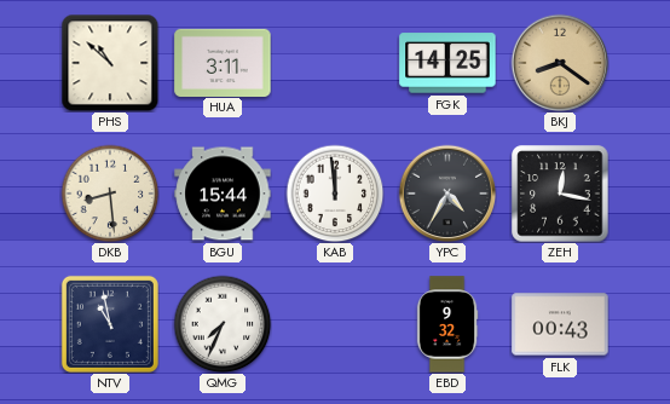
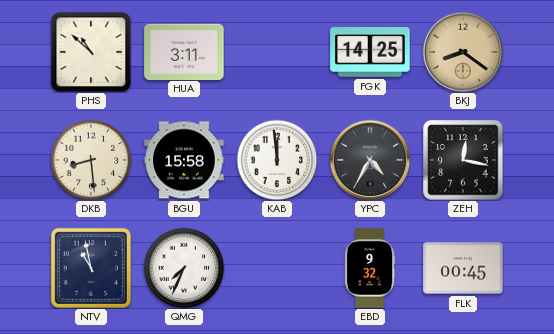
BGU: 15:44 -> 15:58 (184, 160)
FLK: 00:43 -> 00:45 (463, 268)
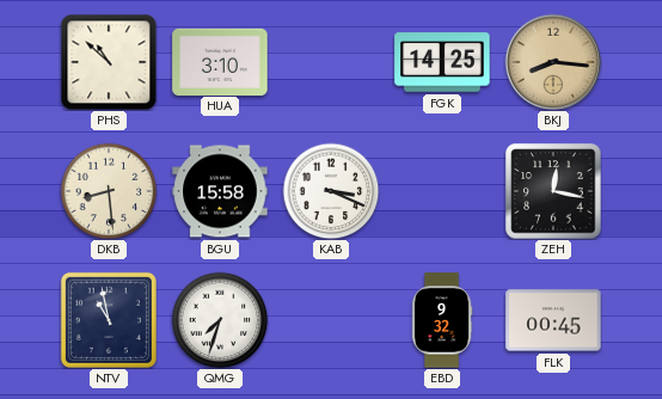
HUA: 3:11 -> 3:10 (220, 61)
BKJ: 8:21 -> 8:16 (553, 62)
KAB: 11:59 -> 3:19 (331, 191)
YPC: 4:35 -> none (370, 160)
QMG: 7:34 -> 7:33 (220, 320)
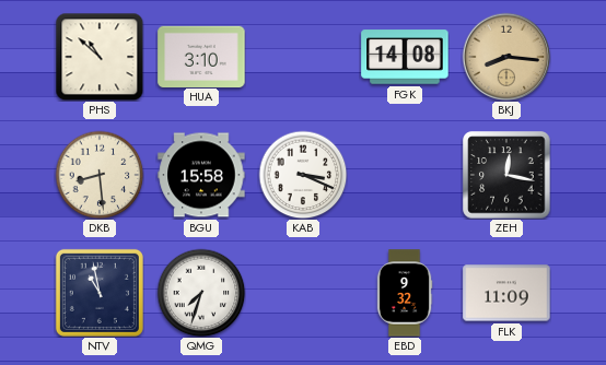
FGK: 14:25 -> 14:08 (405, 57)
FLK: 00:45 -> 11:09 (506, 293)
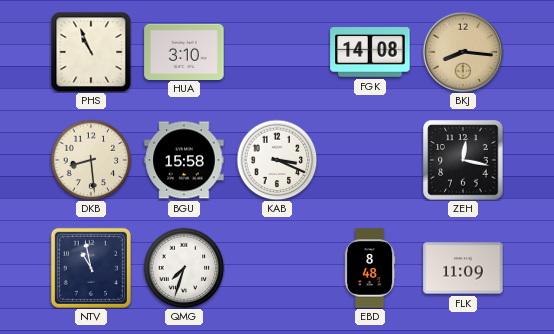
PHS: 10:52 -> 10:56 (91, 52)
EBD: 9:32 -> 8:48 (370, 268)
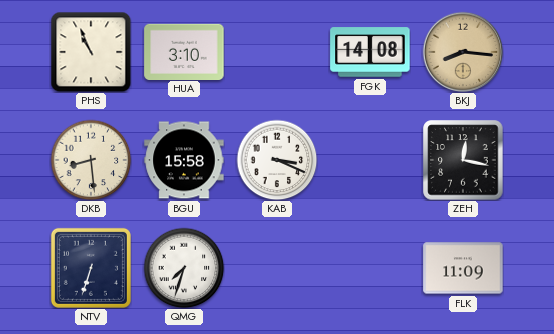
NTV: 10:58 -> 6:33 (91, 268)
EBD: 8:48 -> none (370, 268)
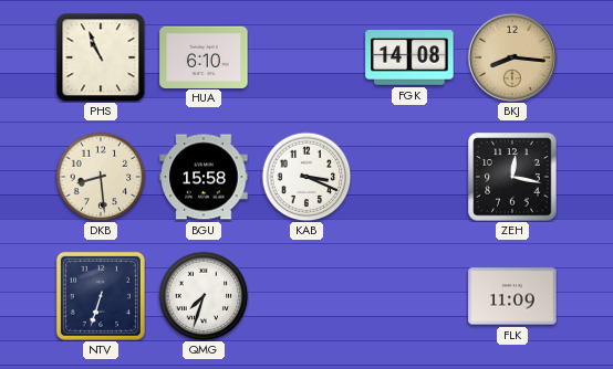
HUA: 3:10 -> 6:10 (204, 56)
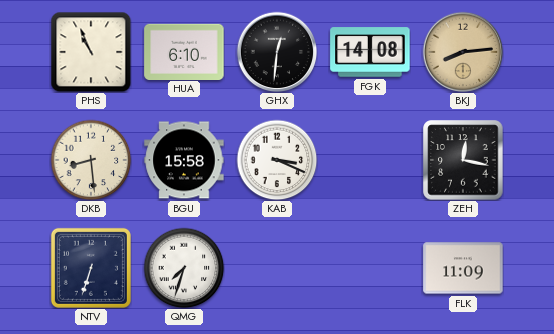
GHX: none -> 12:31 (277, 52)
BKJ: 8:16 -> 8:14 (463, 52)
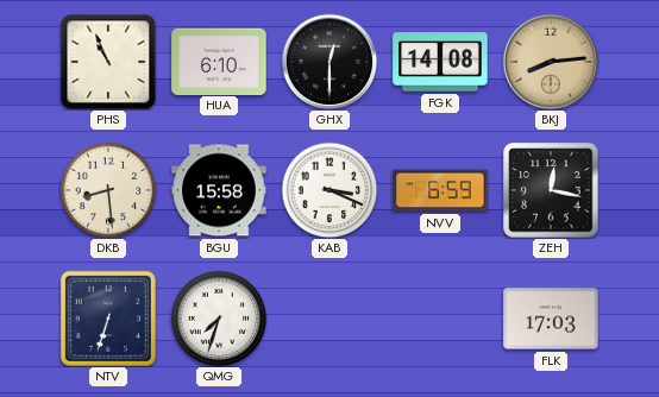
GHX: 12:31 -> 12:30 (329, 62)
NVV: none -> 6:59 (440, 190)
FLK: 11:09 -> 17:03 (551, 319)
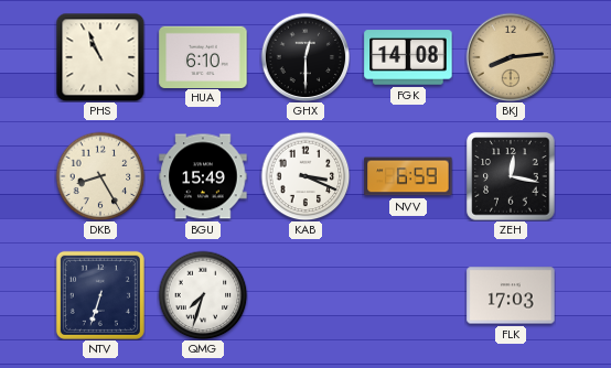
DKB: 8:29 -> 8:25 (100, 176)
BGU: 15:58 -> 15:49 (203, 176)
